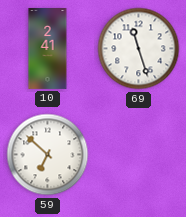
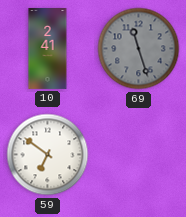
69 dial: white -> grey (139, 49)
59: 6:52 -> 6:51 (48, 155)
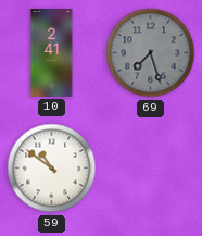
69: 11:27 -> 7:27 (151, 53)
59: 6:51 -> 10:51 (52, 169)
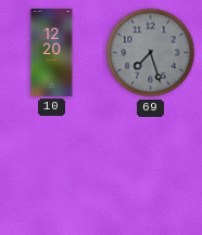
10: 2:41 -> 12:20 (52, 53)
59: 10:51 -> none (52, 169)
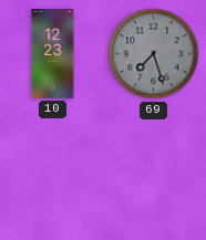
10: 12:20 -> 12:23 (53, 54)
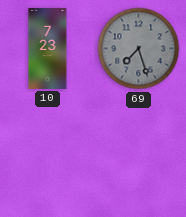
10: 12:23 -> 7:23 (48, 49)
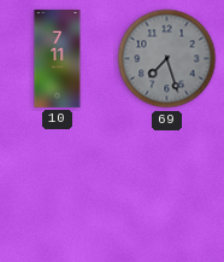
10: 7:23 -> 7:11 (58, 59)
